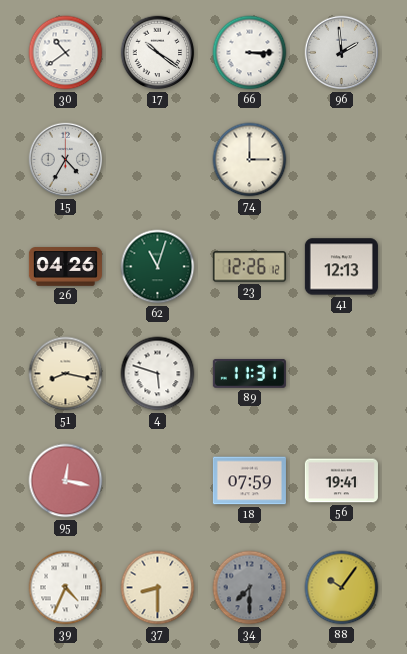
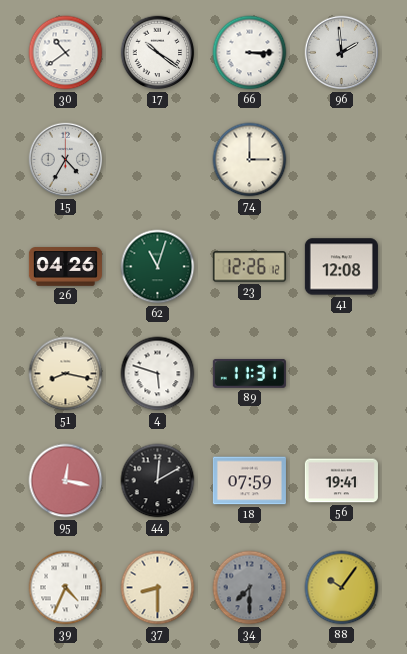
41: 12:13 -> 12:08 (341, 267)
44: none -> 12:10 (158, 481)
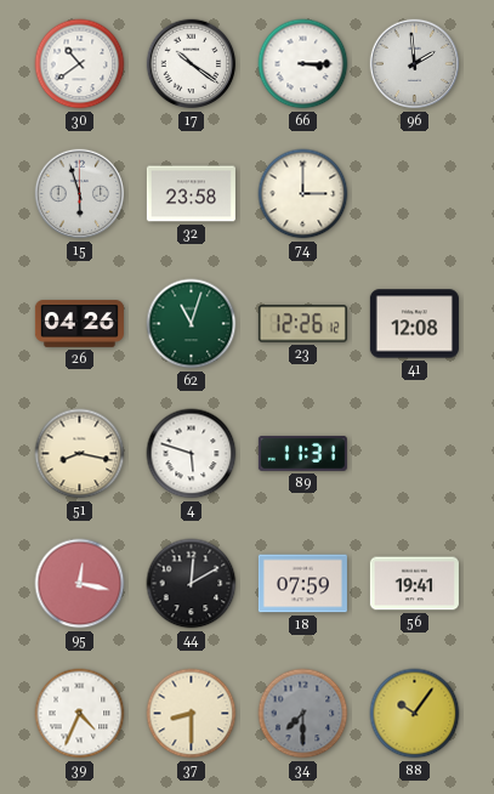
15: 4:35 -> 5:57 (80, 194)
32: none -> 23:58 (191, 194)
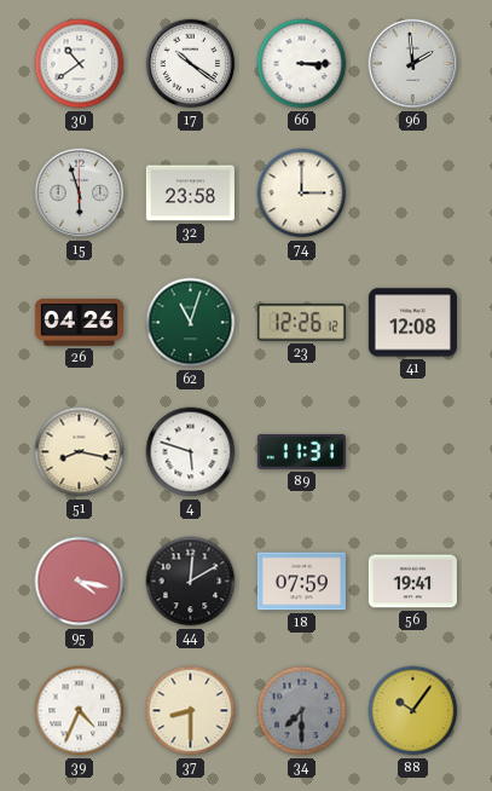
95: 12:17 -> 4:17 (80, 582)
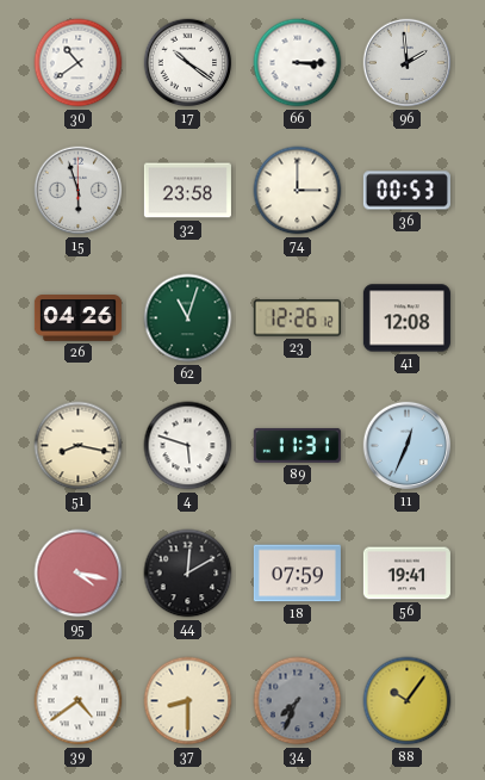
36: none -> 00:53 (406, 191)
11: none -> 12:34 (408, 446)
39: 4:34 -> 4:39 (79, 701)
34: 7:30 -> 7:34 (298, 701)
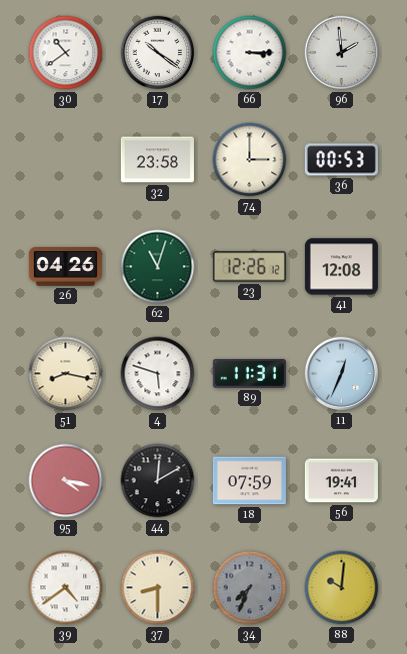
15: 5:57 -> none (79, 191)
88: 10:06 -> 10:01 (342, 588)
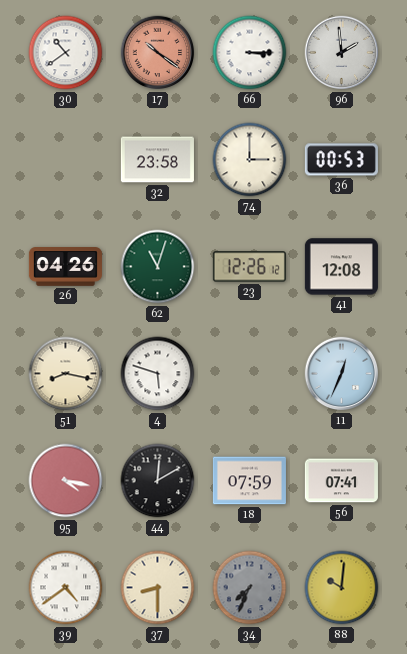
17 dial: white -> salmon (158, 53)
89: 11:31 -> none (249, 373)
56: 19:41 -> 07:41 (341, 481)
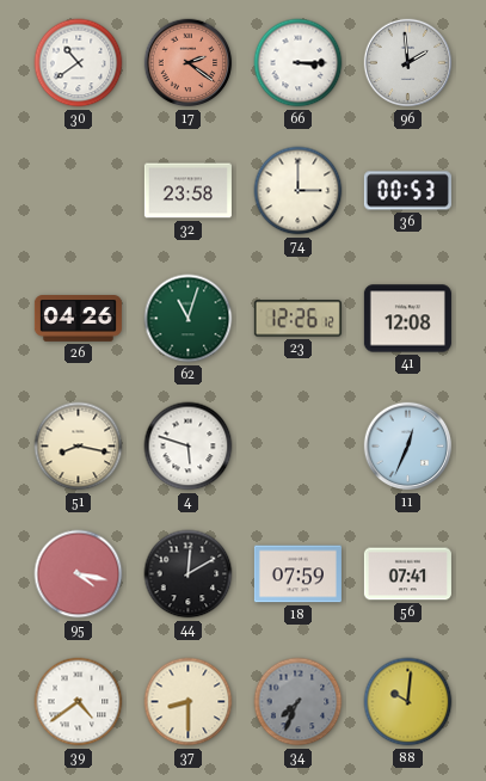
17: 10:21 -> 2:21 (189, 63)
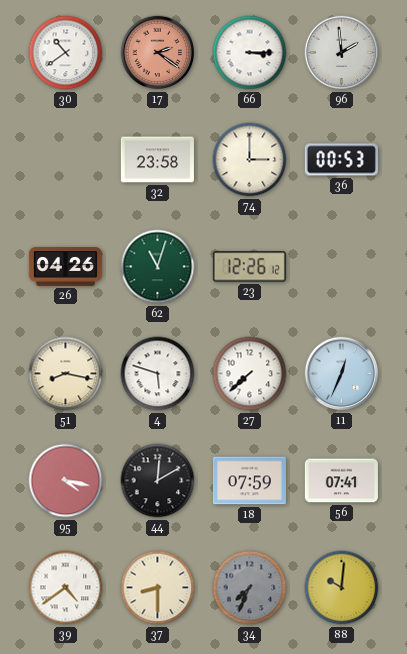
41: 12:08 -> none (407, 319)
27: none -> 7:38 (250, 374)
